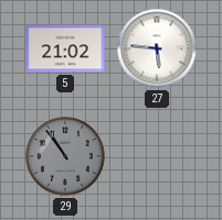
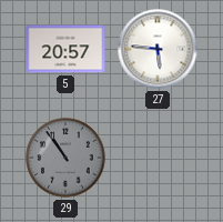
5: 21:02 -> 20:57 (65, 49)
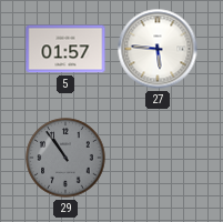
5: 20:57 -> 01:57 (65, 49)
